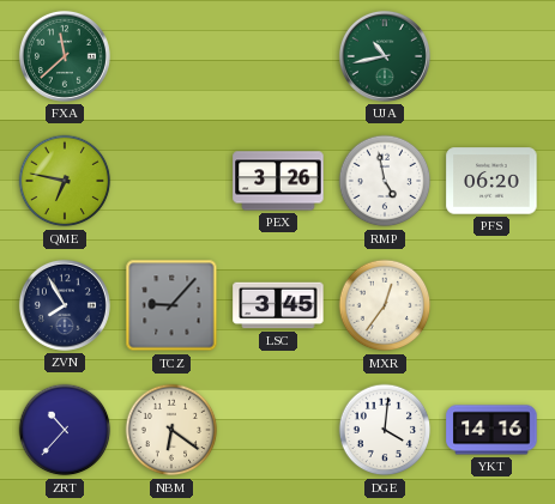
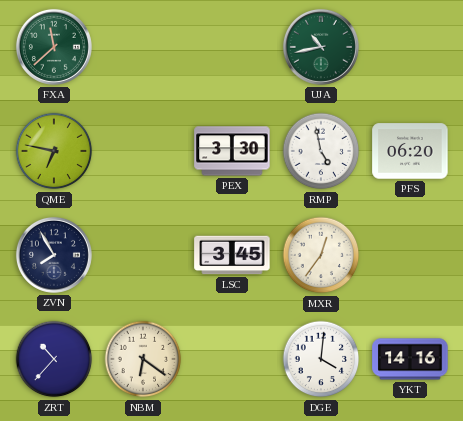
PEX: 3:26 -> 3:30 (232, 151)
TCZ: 9:07 -> none (171, 305)
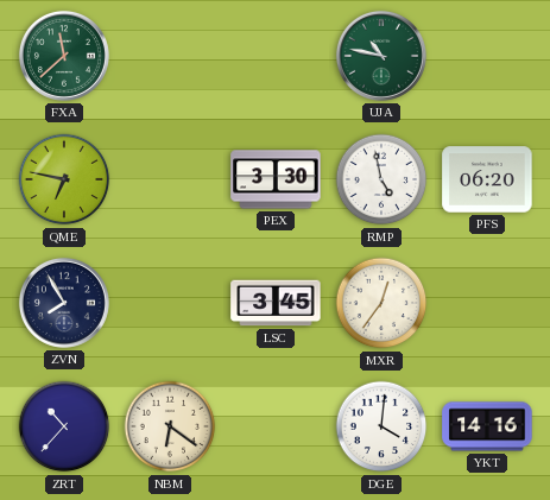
UJA: 10:43 -> 10:47 (381, 56)
